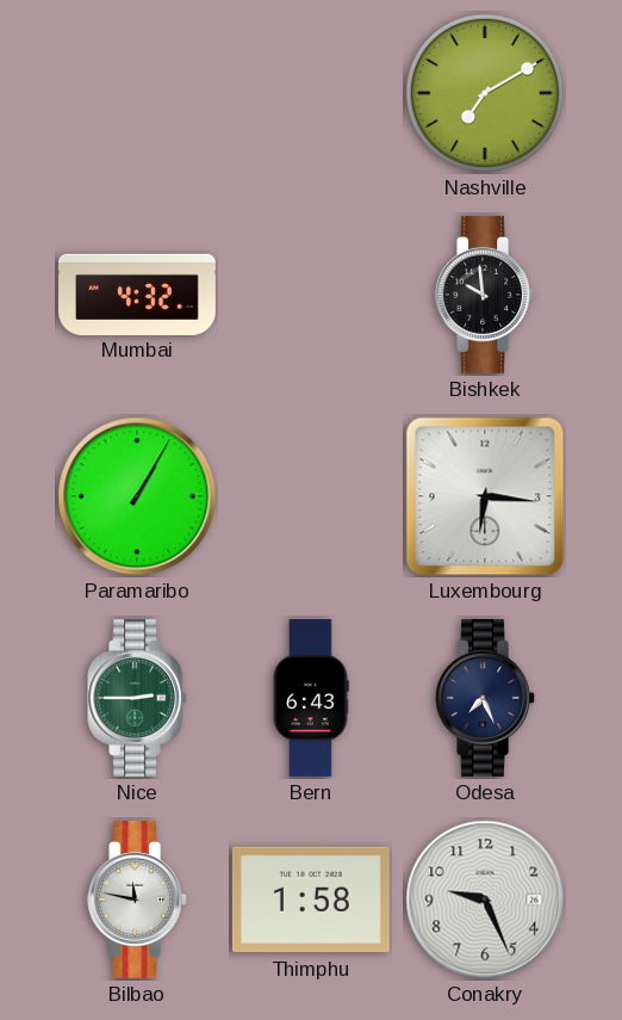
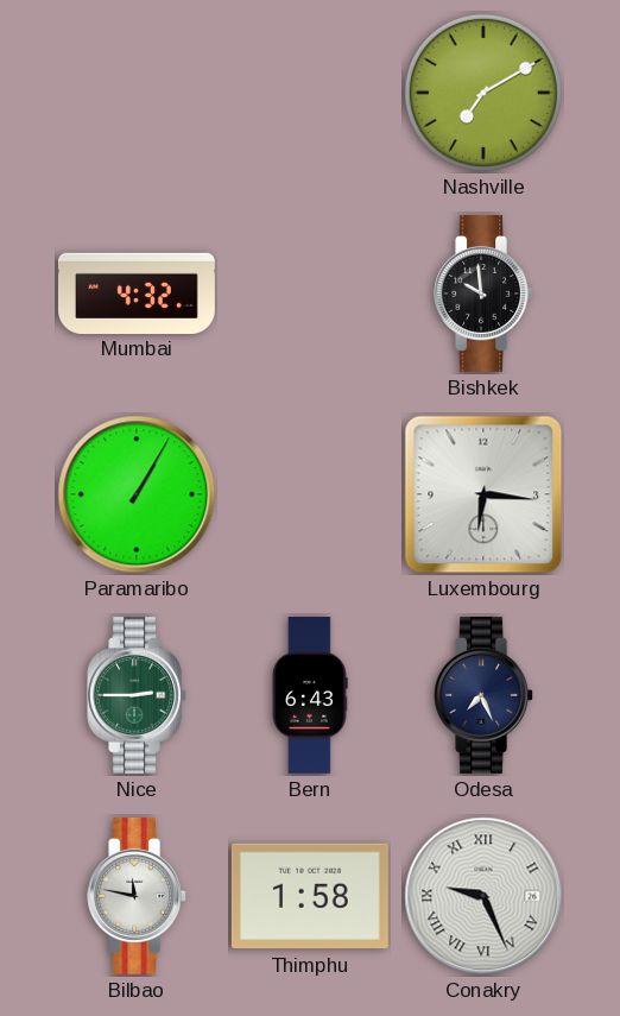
Conakry numerals: Arabic -> Roman (483, 896)
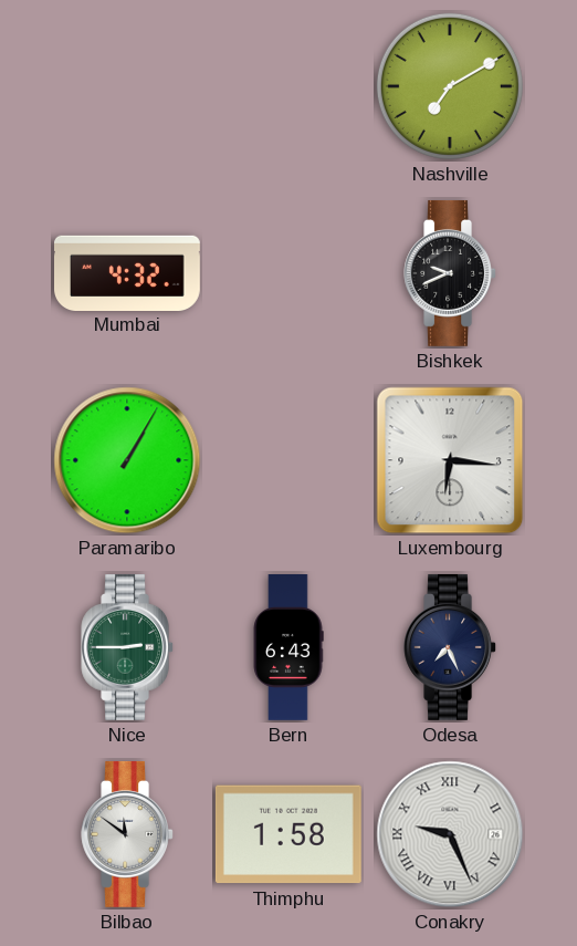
Bishkek: 9:59 -> 9:41 (450, 273)
Bilbao: 11:47 -> 11:51 (127, 834)
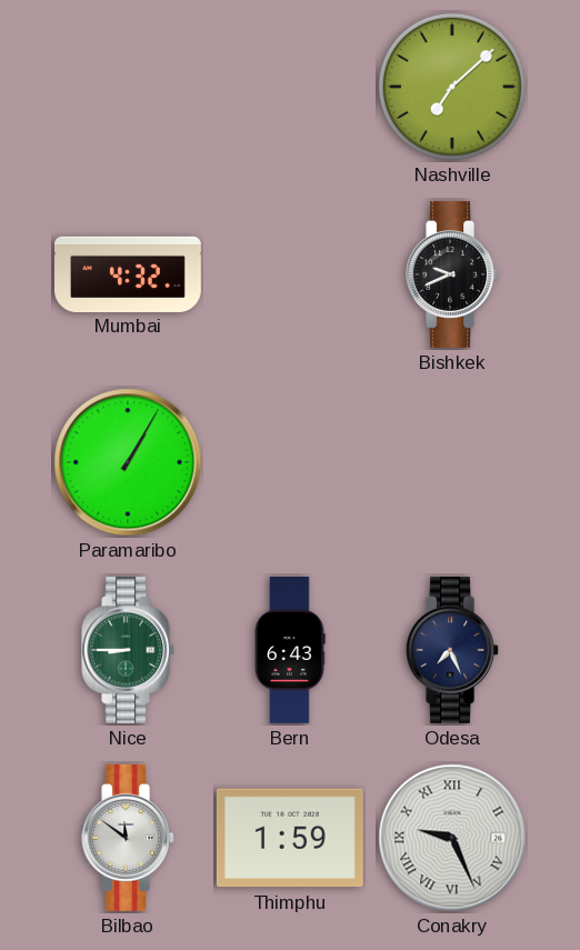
Nashville: 7:10 -> 7:08 (452, 87)
Luxembourg: 6:16 -> none (450, 460)
Nice: 2:45 -> 8:45 (128, 650)
Thimphu: 1:58 -> 1:59 (290, 838)
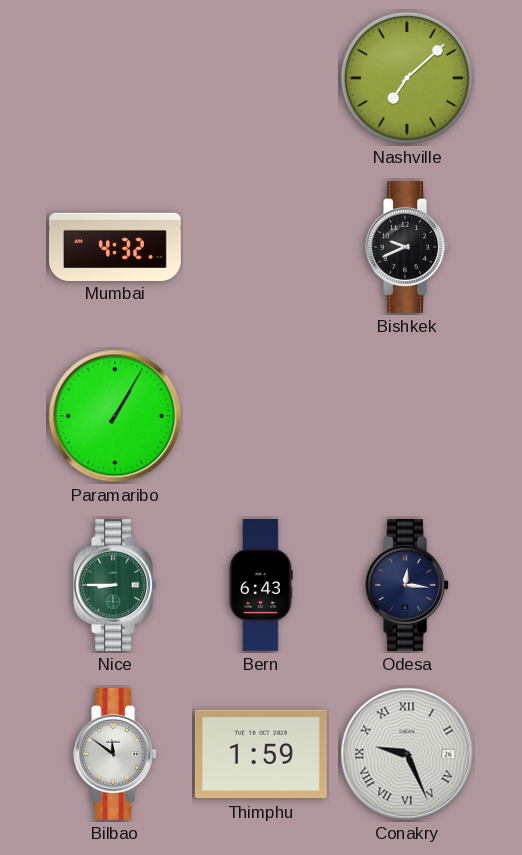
Odesa: 7:26 -> 12:16 (407, 585)
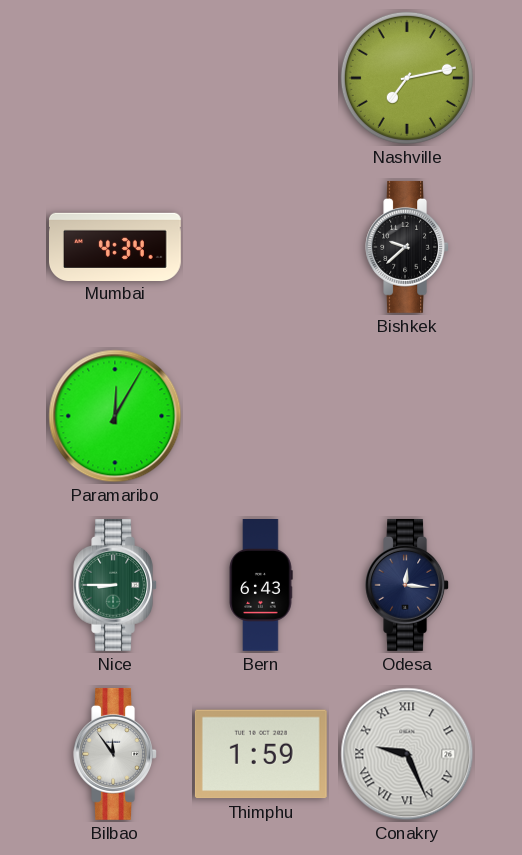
Nashville: 7:08 -> 7:13 (407, 78)
Mumbai: 4:32 -> 4:34 (116, 246)
Bishkek: 9:41 -> 9:38 (407, 247)
Paramaribo: 1:05 -> 12:05 (115, 416)
Bilbao: 11:51 -> 11:54 (115, 754)
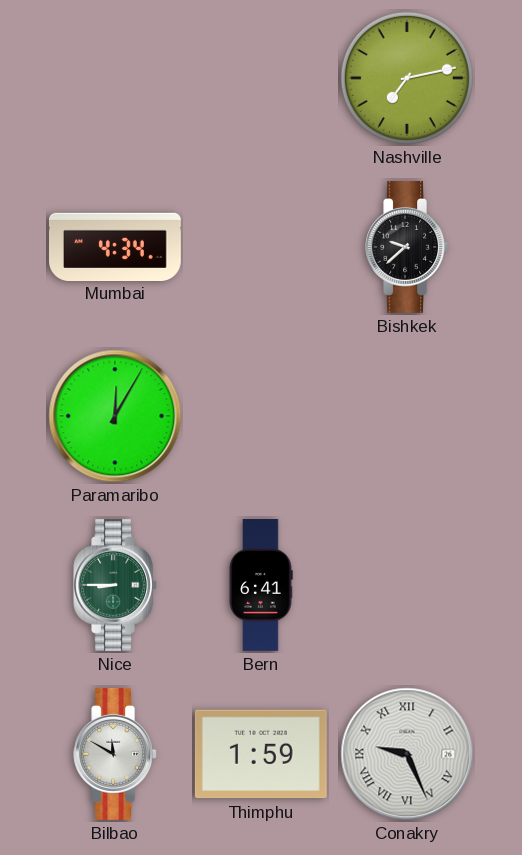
Bern: 6:43 -> 6:41 (261, 586)
Odesa: 12:16 -> none (407, 585)
Bilbao: 11:54 -> 11:50 (115, 754)
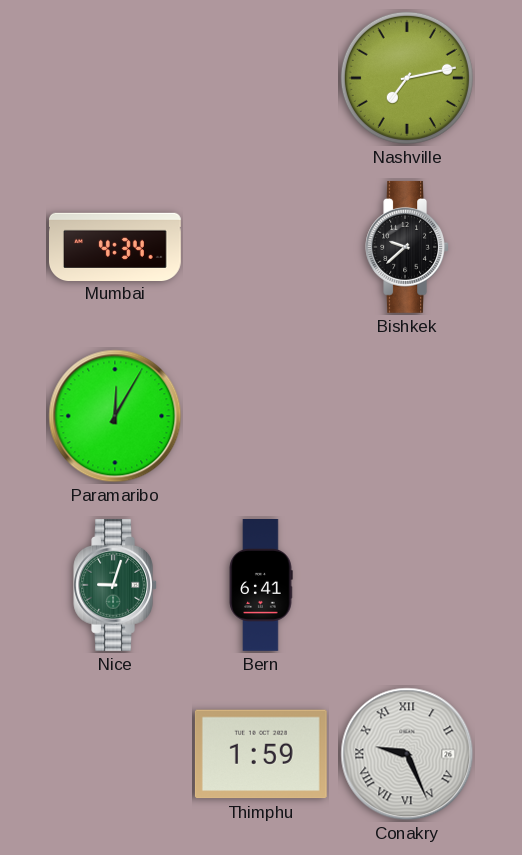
Nice: 8:45 -> 9:03 (115, 585)
Bilbao: 11:50 -> none (115, 754)
